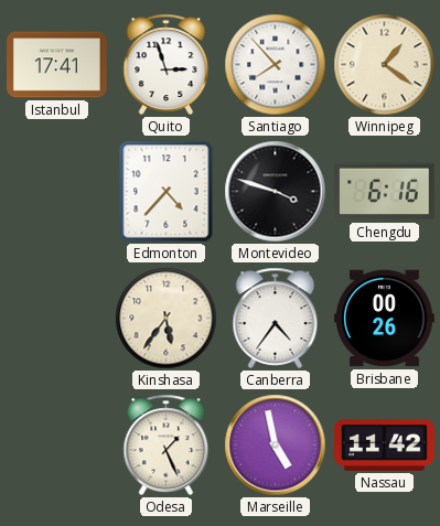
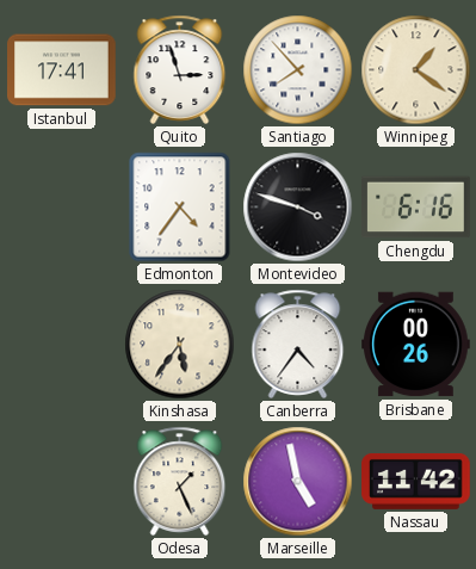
Edmonton: 4:37 -> 4:36 (180, 208)
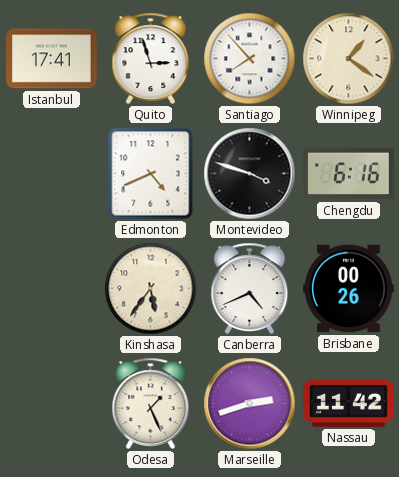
Edmonton: 4:36 -> 4:41 (151, 174)
Canberra: 4:36 -> 4:41 (250, 288)
Marseille: 4:58 -> 2:42 (250, 404)
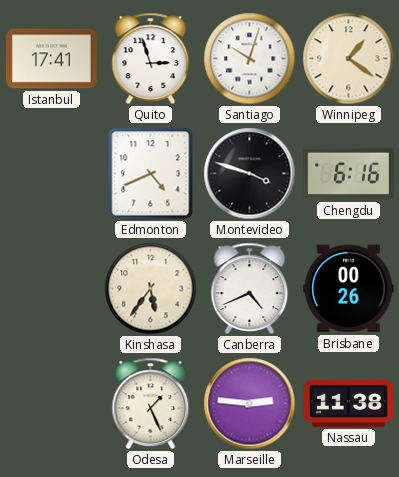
Santiago: 7:53 -> 10:03 (250, 59)
Marseille: 2:42 -> 2:46 (250, 404)
Nassau: 11:42 -> 11:38 (349, 403)
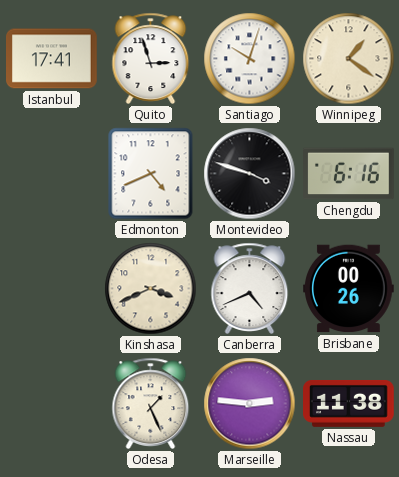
Kinshasa: 5:36 -> 3:41 (151, 289)
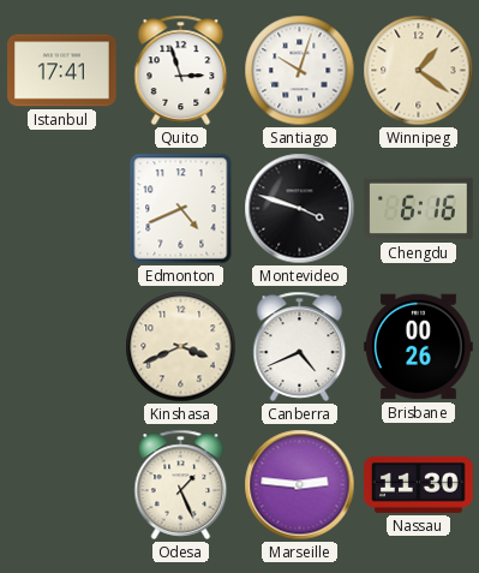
Nassau: 11:38 -> 11:30 (419, 484)
